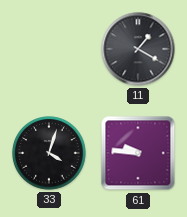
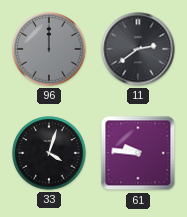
96: none -> 12:00 (49, 49)
11: 1:20 -> 2:39 (138, 49)
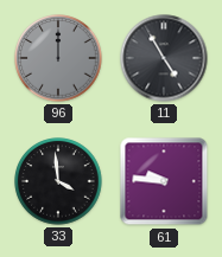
11: 2:39 -> 4:55 (164, 58)
33: 4:03 -> 3:59 (58, 181)
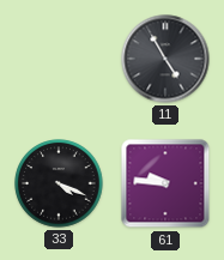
96: 12:00 -> none (58, 58)
33: 3:59 -> 4:19 (59, 183)
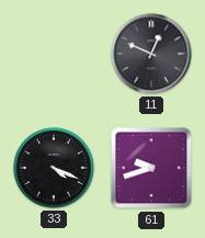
11: 4:55 -> 12:49 (151, 54)
61: 9:46 -> 9:42 (151, 168)
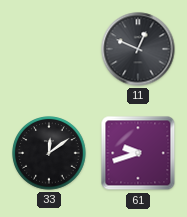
33: 4:19 -> 12:09 (49, 153)
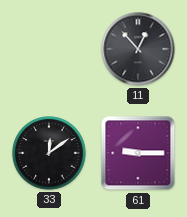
11: 12:49 -> 12:53 (138, 49)
61: 9:42 -> 9:15 (138, 153)
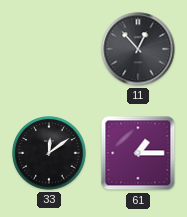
61: 9:15 -> 1:15 (138, 153)
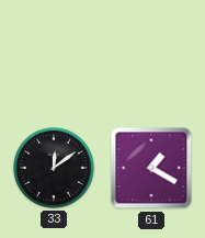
11: 12:53 -> none (138, 49)
61: 1:15 -> 1:20 (151, 168)
